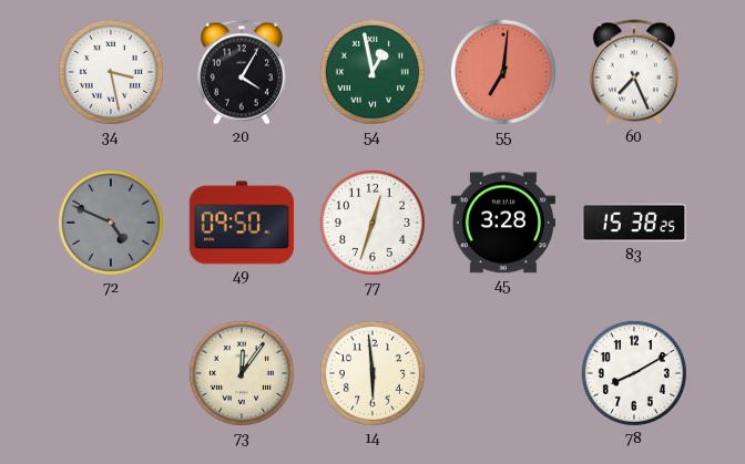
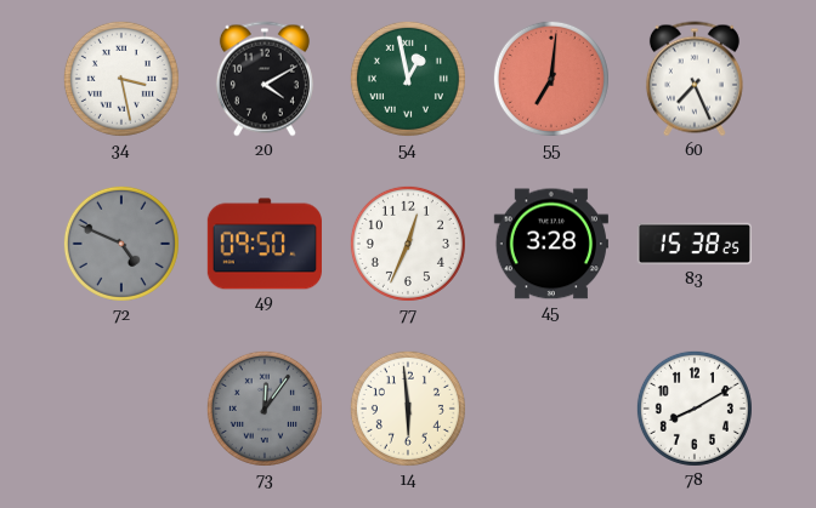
20: 4:05 -> 4:10 (265, 79)
77: 12:33 -> 12:34 (408, 244)
73 dial: cream -> grey (265, 409)
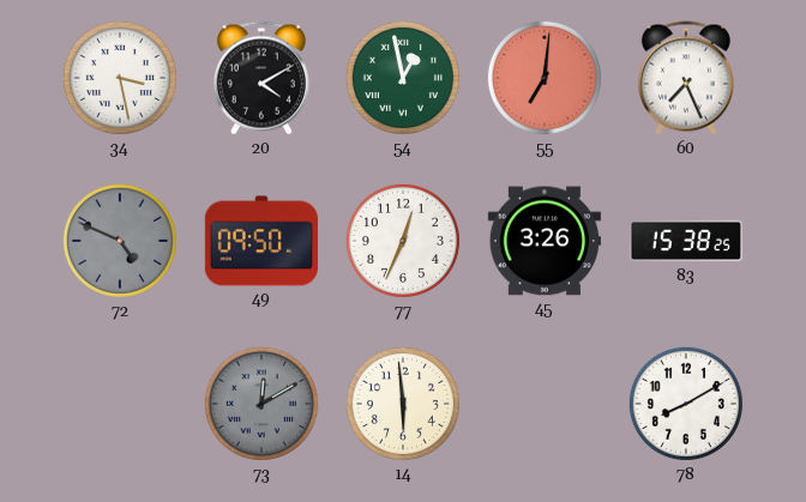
45: 3:28 -> 3:26 (545, 241)
73: 12:06 -> 12:10 (261, 404)
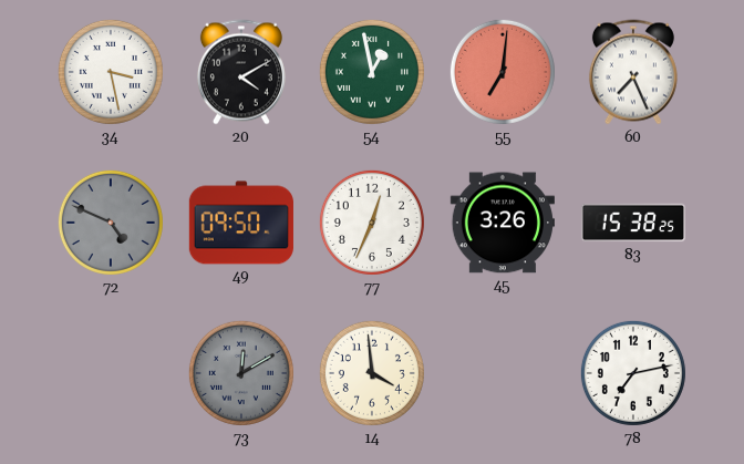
14: 5:59 -> 3:59 (372, 373)
78: 8:10 -> 7:13 (633, 373)
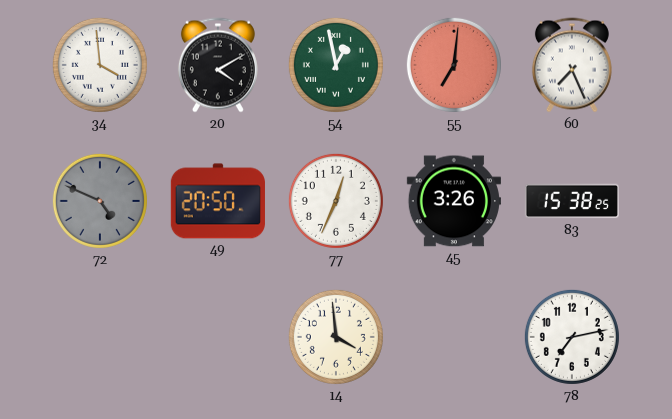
34: 3:28 -> 3:59 (100, 65)
49: 09:50 -> 20:50 (217, 201)
73: 12:10 -> none (241, 373)
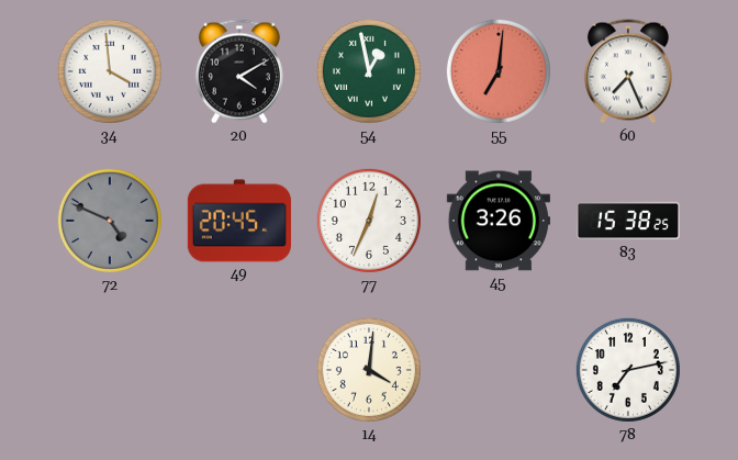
49: 20:50 -> 20:45 (238, 221)
14: 3:59 -> 4:01 (369, 370)
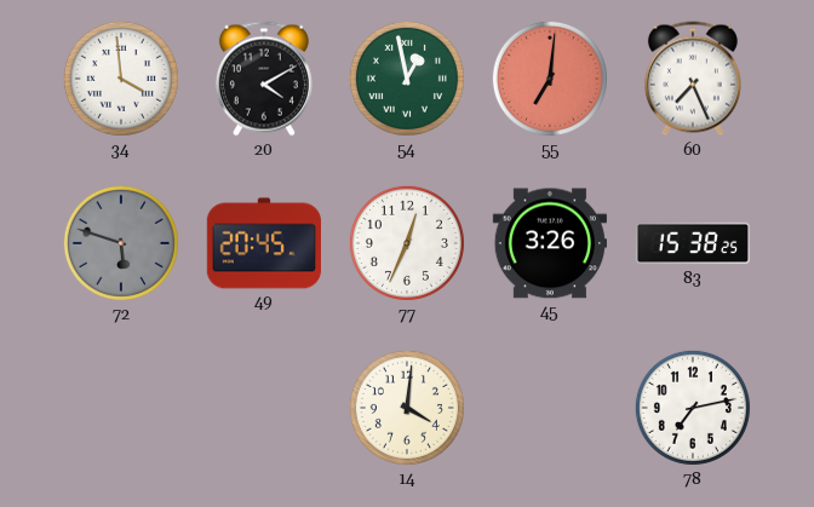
72: 4:49 -> 5:48 (121, 243)
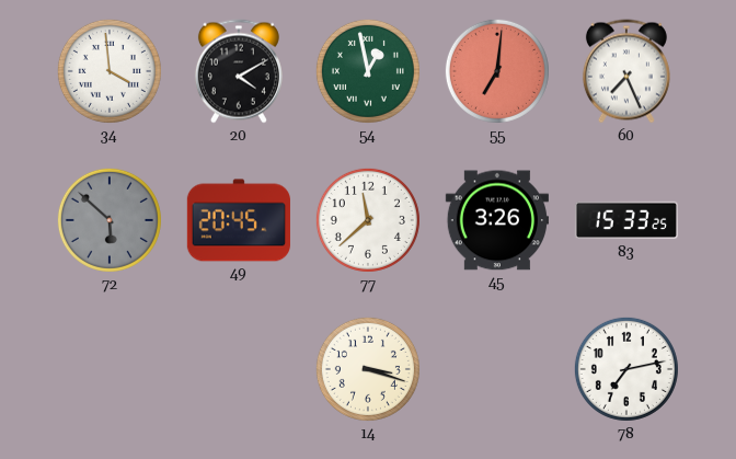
72: 5:48 -> 5:52 (110, 220)
77: 12:34 -> 11:38 (368, 220)
83: 15:38 -> 15:33 (625, 220)
14: 4:01 -> 3:18 (368, 369)
